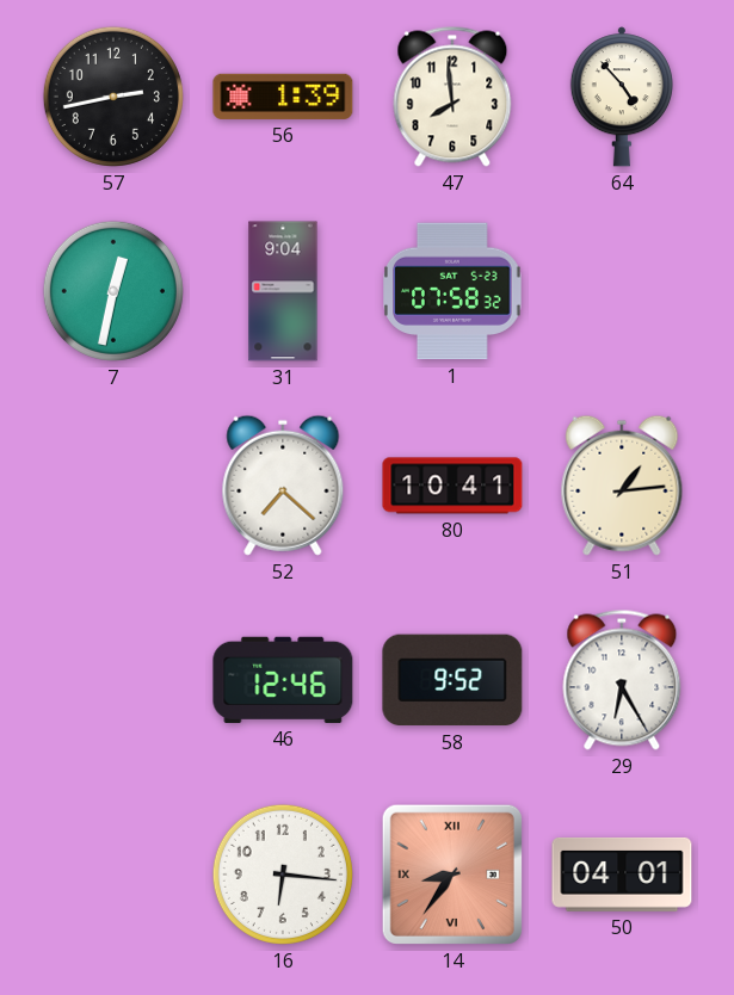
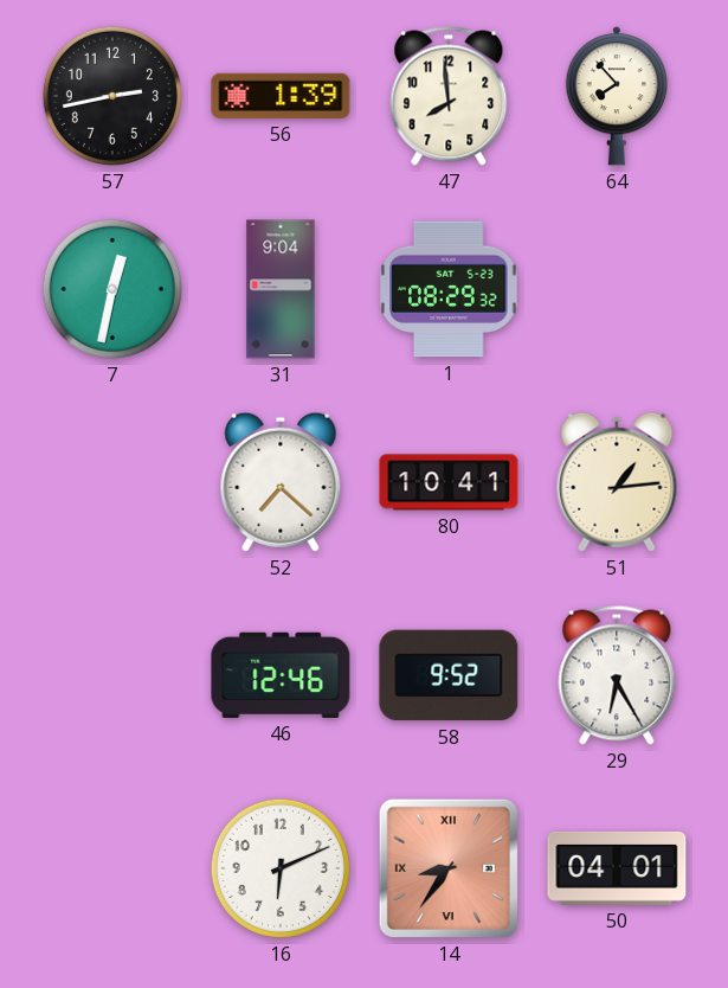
64: 4:53 -> 7:53 (617, 96)
1: 07:58 -> 08:29 (449, 289)
16: 6:16 -> 6:11 (281, 868)
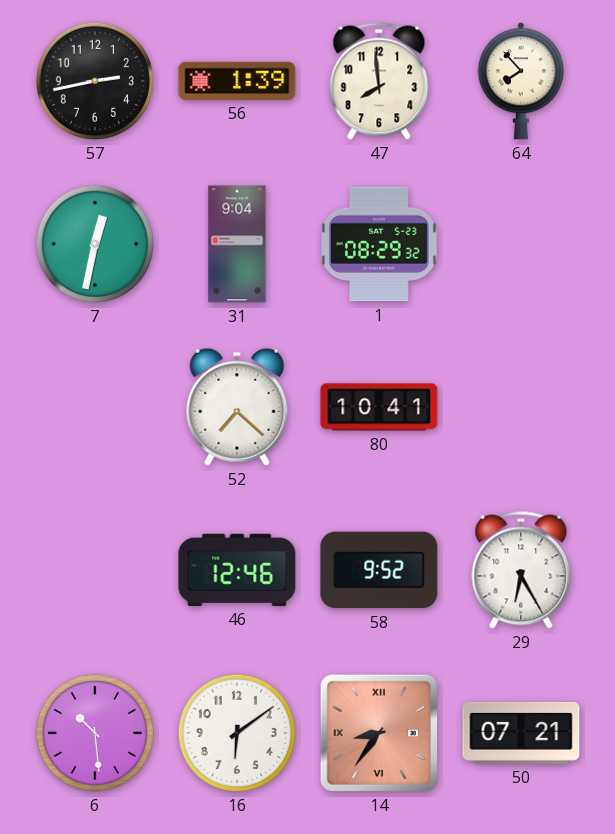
51: 1:14 -> none (617, 482)
6: none -> 10:29 (95, 733)
16: 6:11 -> 6:09 (237, 733)
50: 04:01 -> 07:21 (521, 733)
